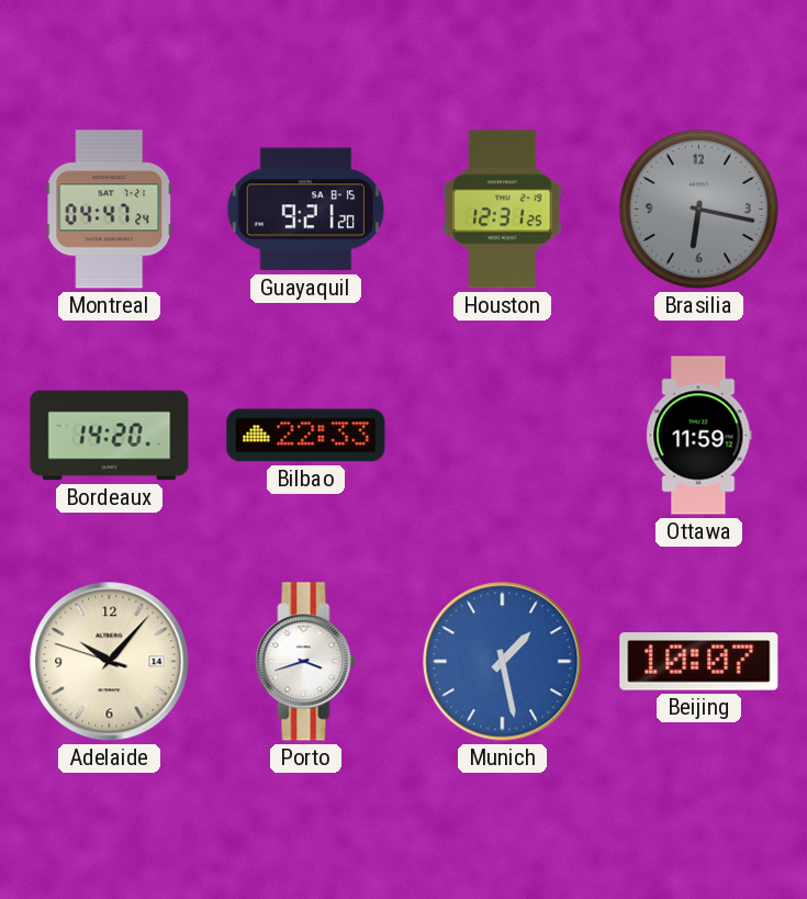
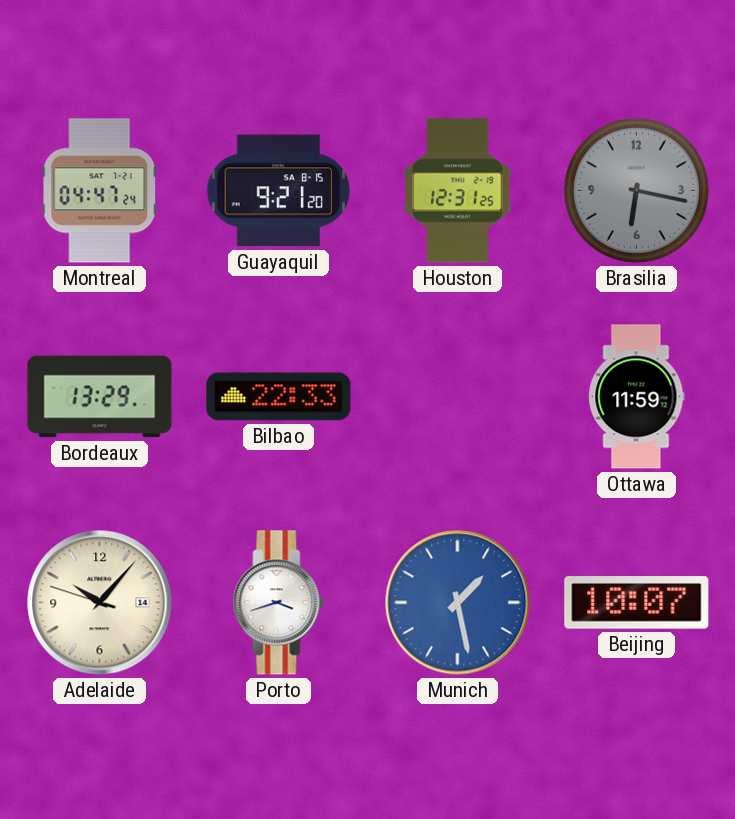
Bordeaux: 14:20 -> 13:29 (100, 397)
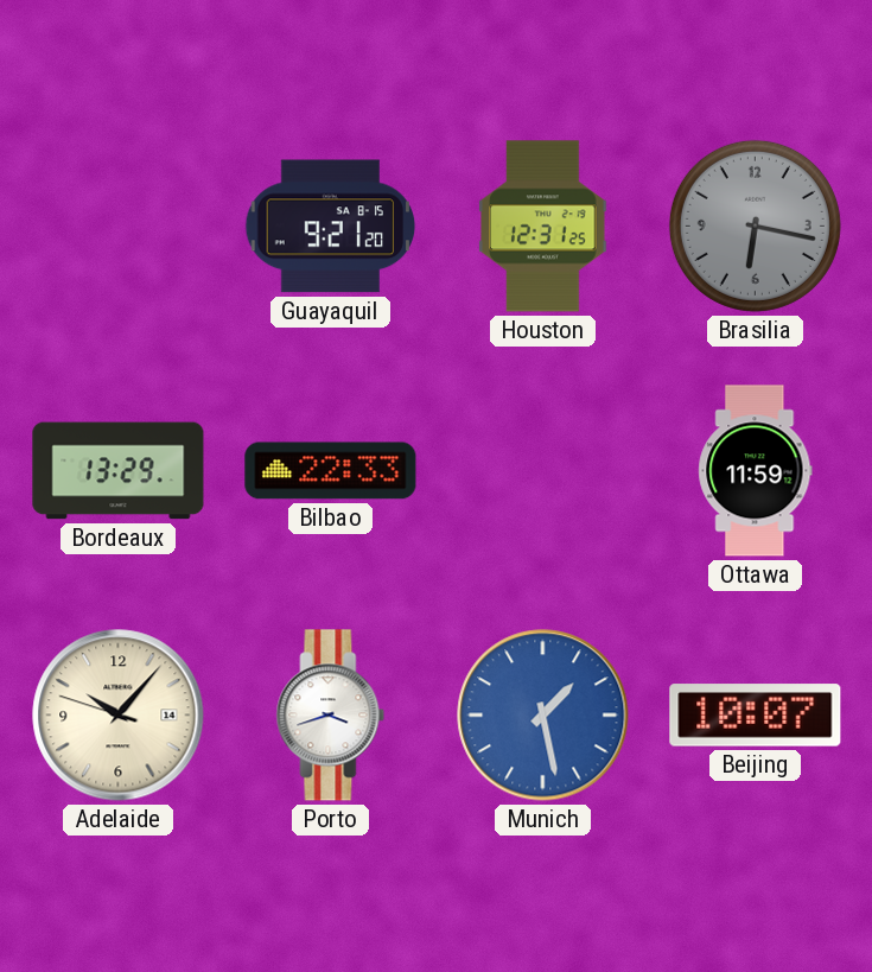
Montreal: 04:47 -> none (100, 191)
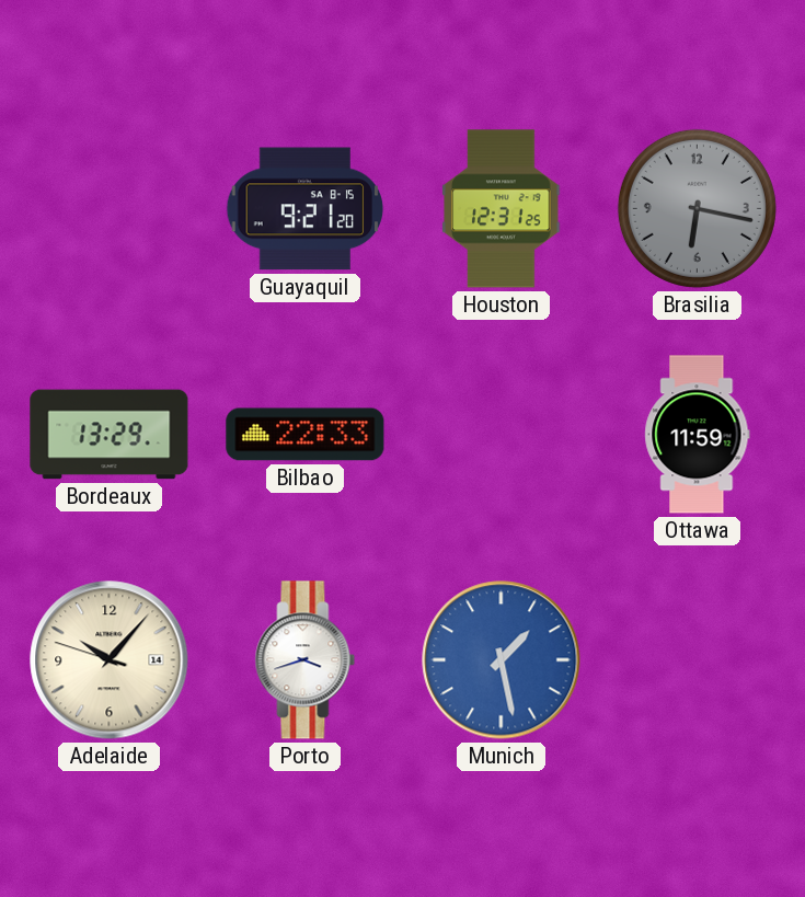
Beijing: 10:07 -> none (756, 716)
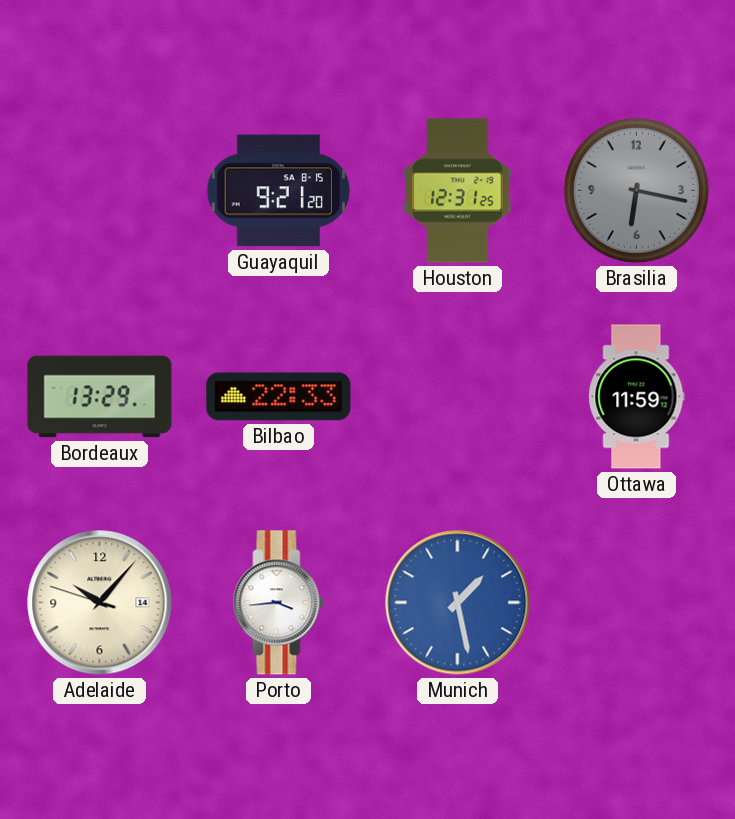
Porto: 3:42 -> 3:44 (279, 603)
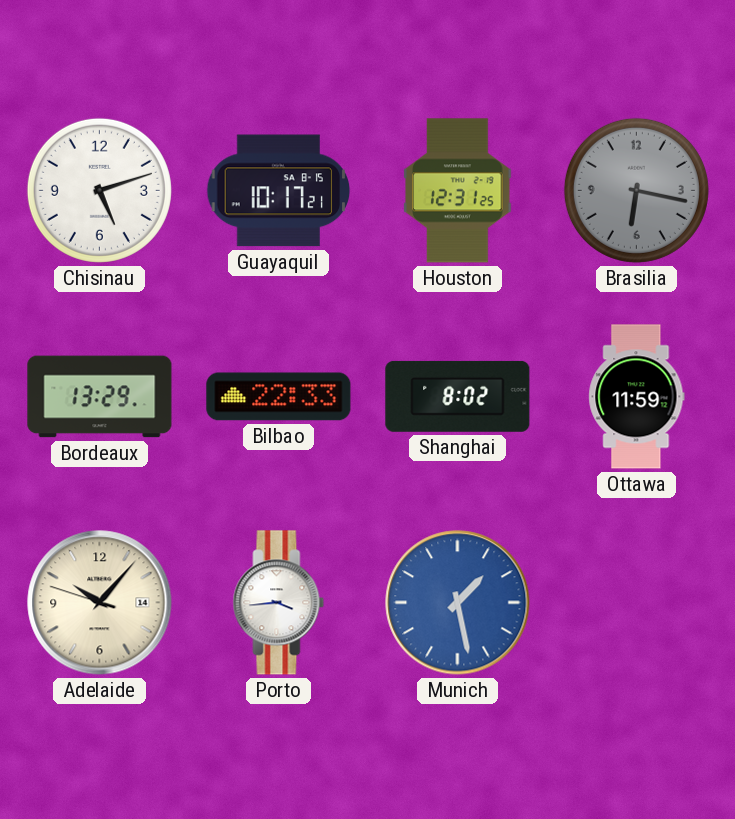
Chisinau: none -> 5:12 (99, 190)
Guayaquil: 9:21 -> 10:17 (279, 191)
Shanghai: none -> 8:02 (458, 396)
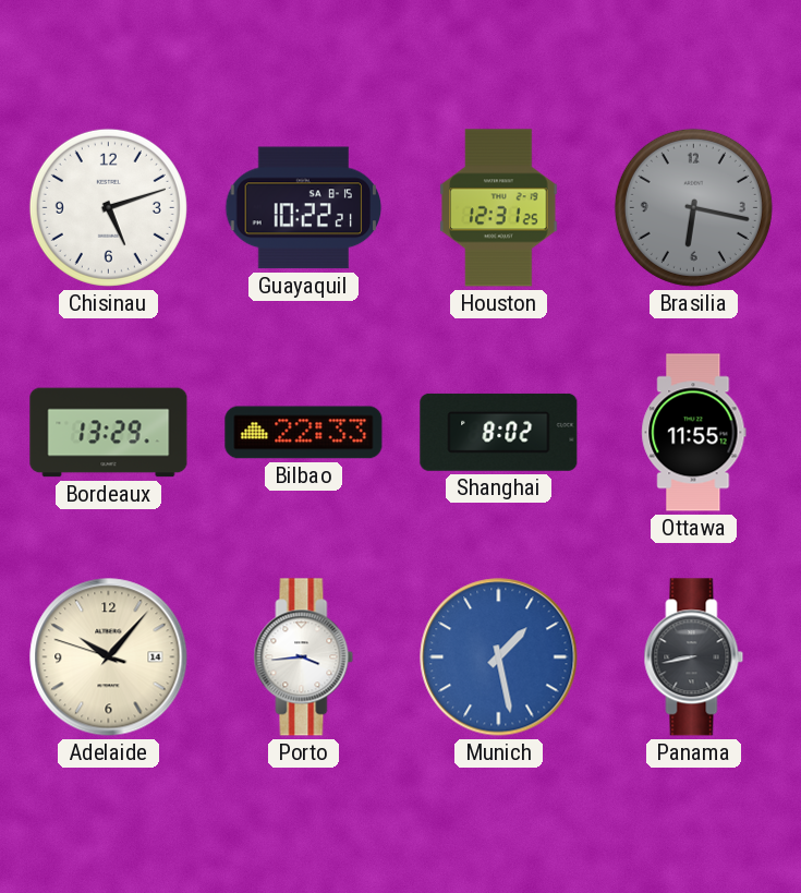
Guayaquil: 10:17 -> 10:22 (304, 208)
Ottawa: 11:59 -> 11:55 (694, 433)
Panama: none -> 8:43 (694, 657)
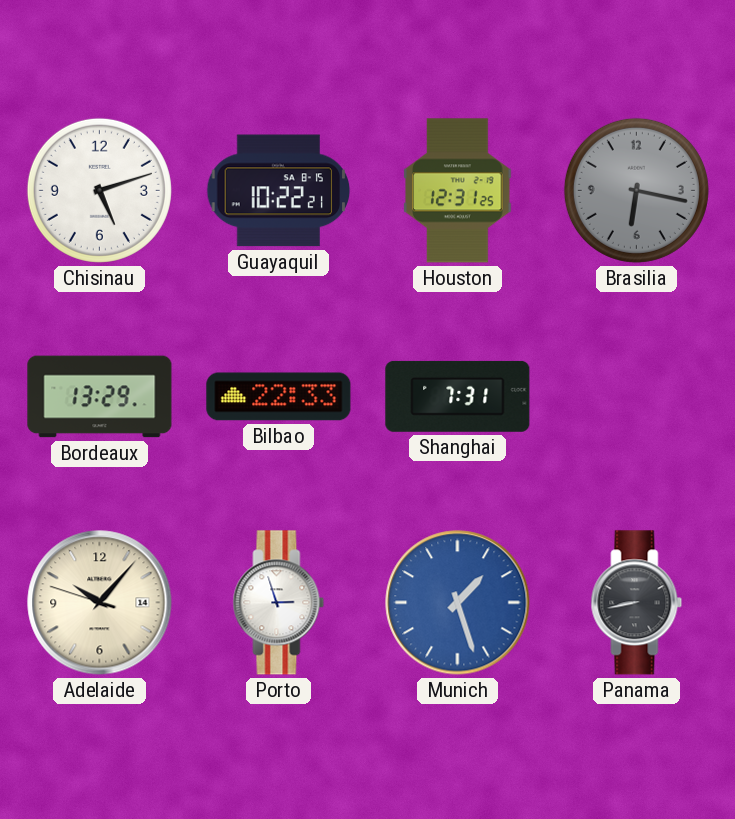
Shanghai: 8:02 -> 7:31 (458, 396)
Ottawa: 11:55 -> none (694, 433)
Porto: 3:44 -> 2:57 (279, 603)
Munich: 1:28 -> 1:27 (458, 603)
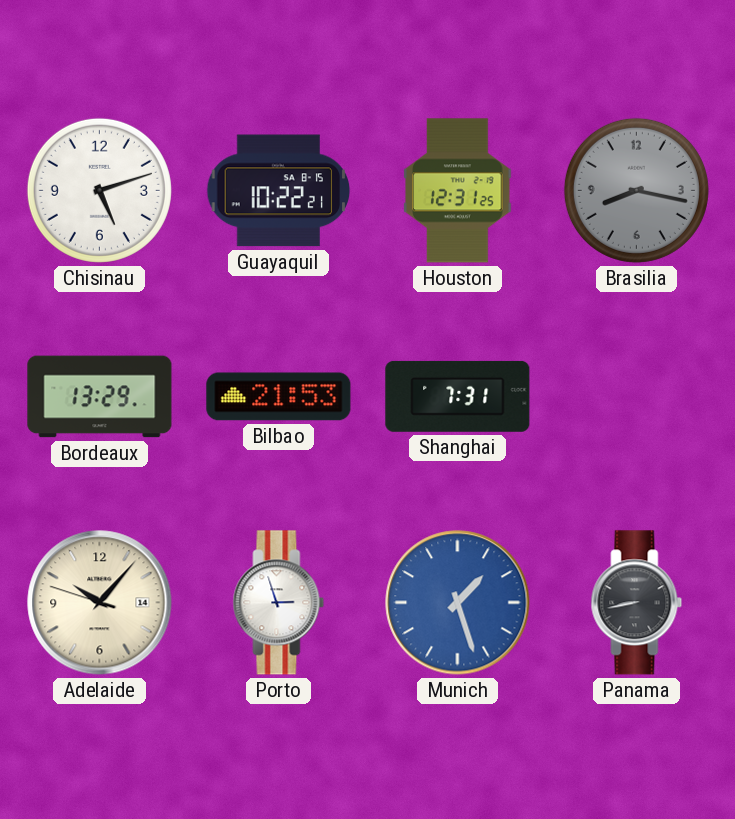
Brasilia: 6:17 -> 8:17 (636, 190)
Bilbao: 22:33 -> 21:53 (279, 397)
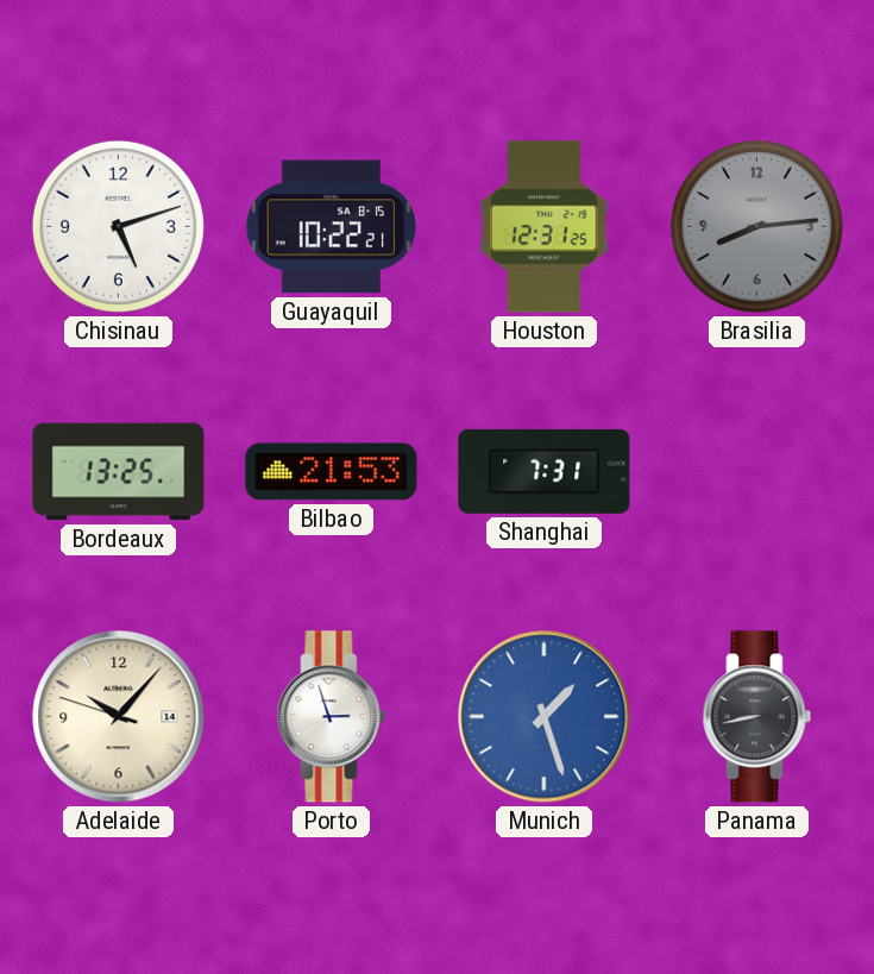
Brasilia: 8:17 -> 8:14 (756, 226)
Bordeaux: 13:29 -> 13:25 (119, 472)
